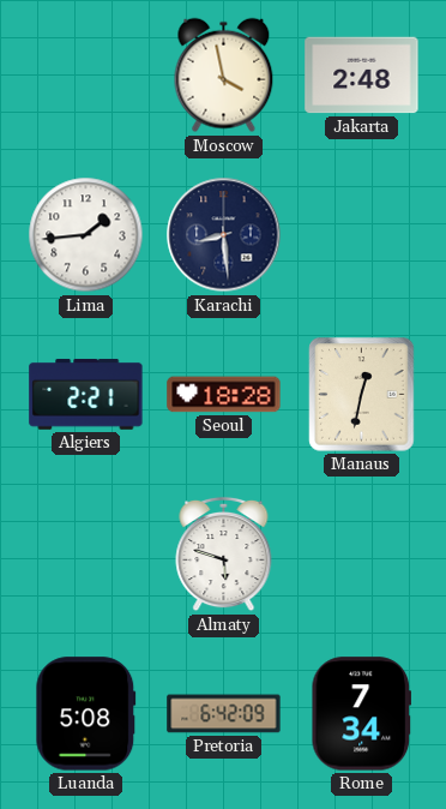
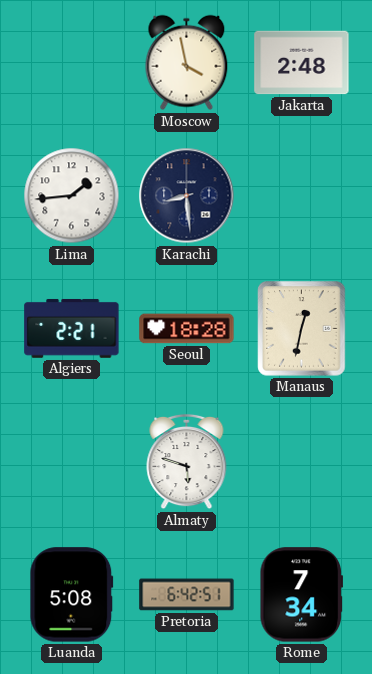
Pretoria: 6:42:09 -> 6:42:51 (187, 595)
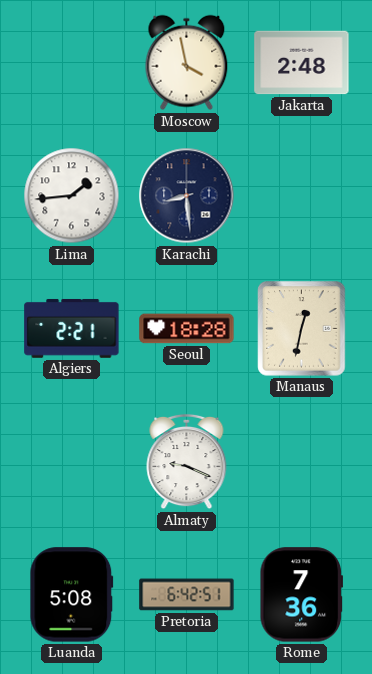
Almaty: 5:48 -> 9:19 (187, 462)
Rome: 7:34 -> 7:36 (301, 595)
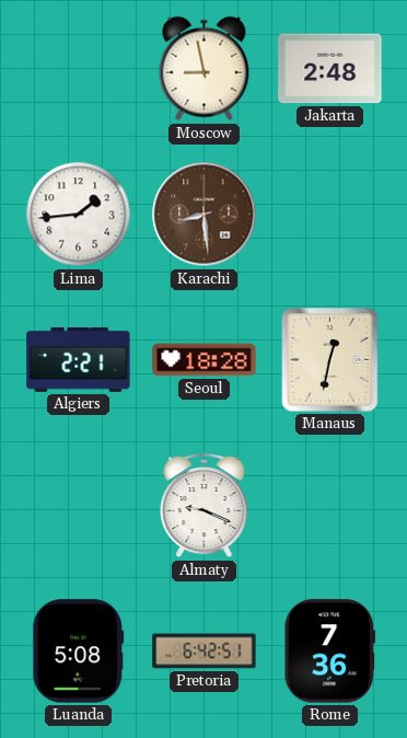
Moscow: 3:58 -> 8:58 (205, 69)
Karachi dial: navy -> brown (205, 215)
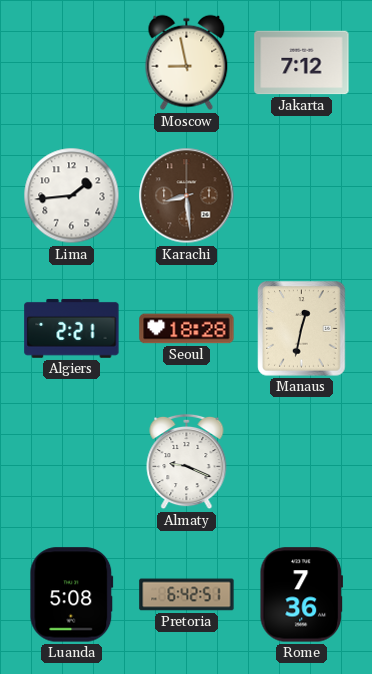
Jakarta: 2:48 -> 7:12 (302, 63)
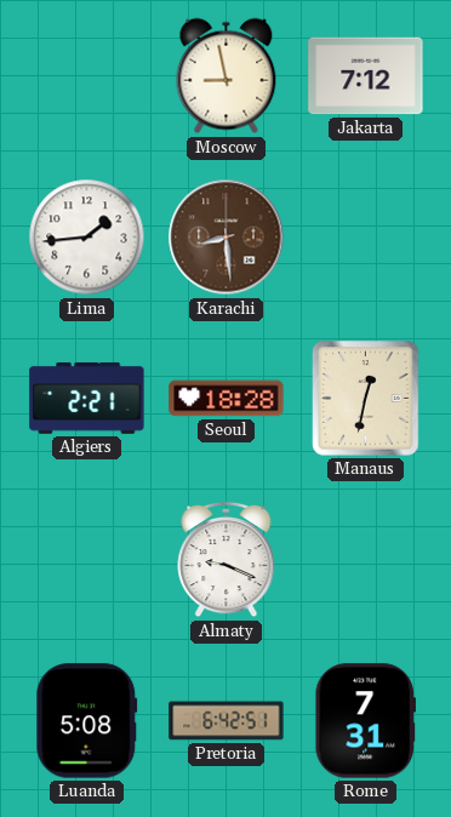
Rome: 7:36 -> 7:31 (365, 721)
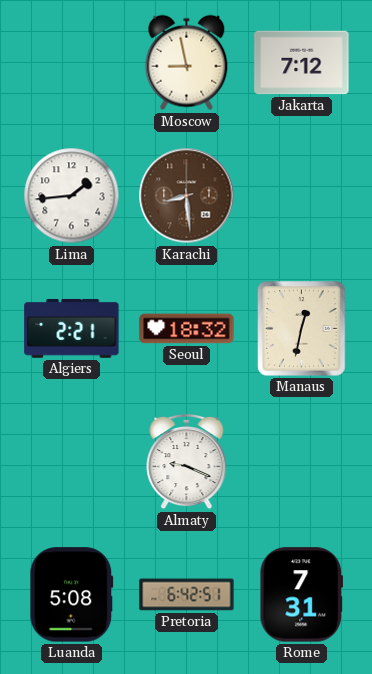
Seoul: 18:28 -> 18:32 (187, 329)
